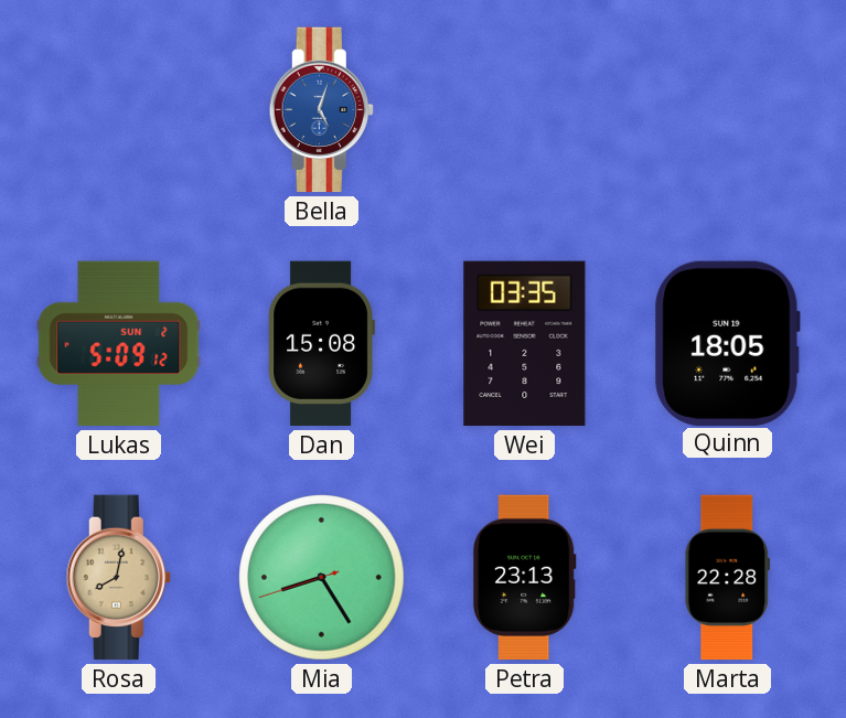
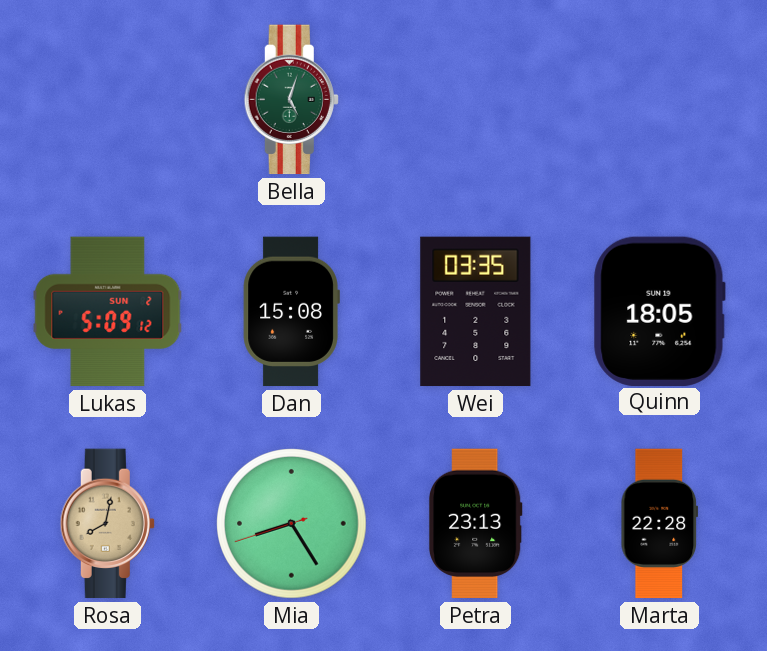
Bella dial: blue -> green (291, 100)
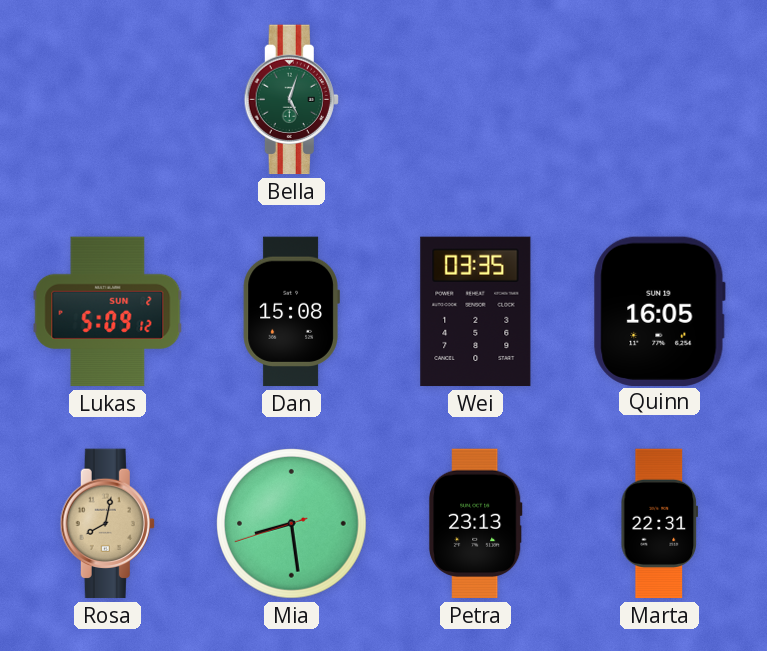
Quinn: 18:05 -> 16:05 (659, 311)
Mia: 8:24 -> 8:28 (292, 524)
Marta: 22:28 -> 22:31 (660, 524)
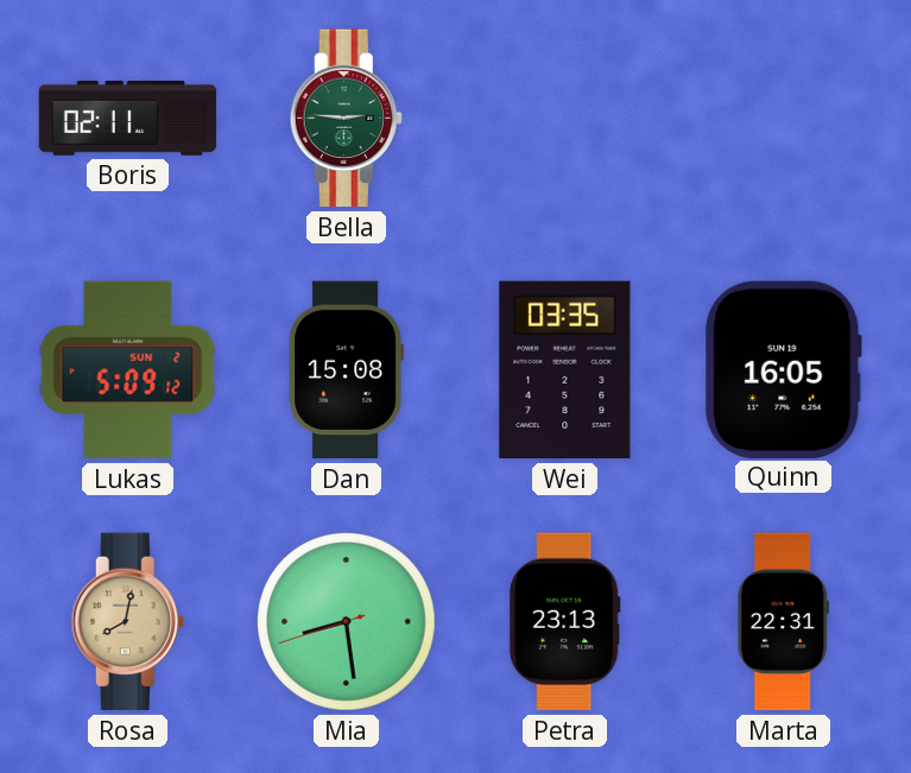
Boris: none -> 02:11 (128, 118)
Bella: 5:03 -> 2:46 (346, 119)
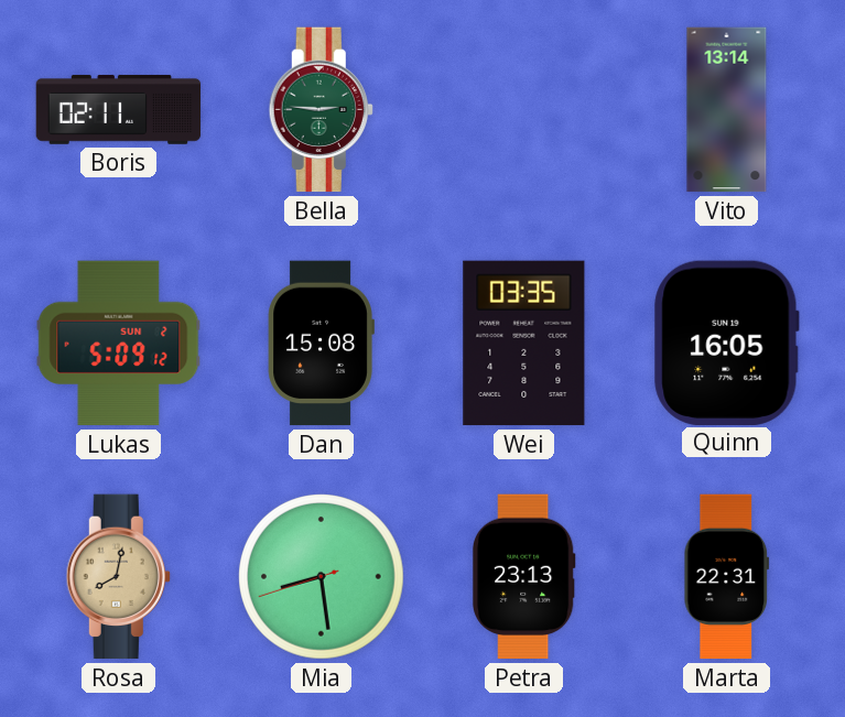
Vito: none -> 13:14 (727, 110)
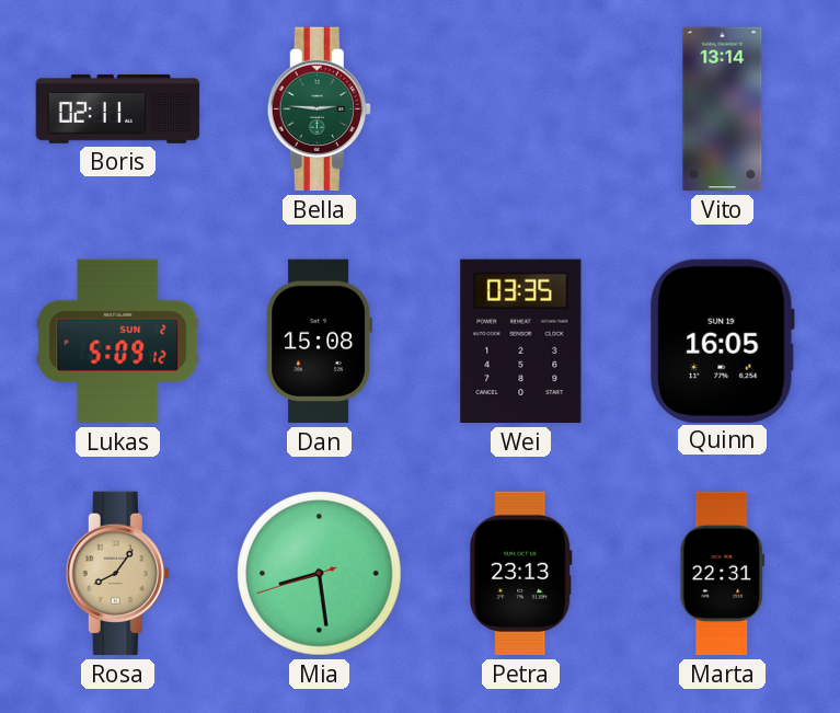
Rosa: 8:02 -> 8:06 (117, 574)
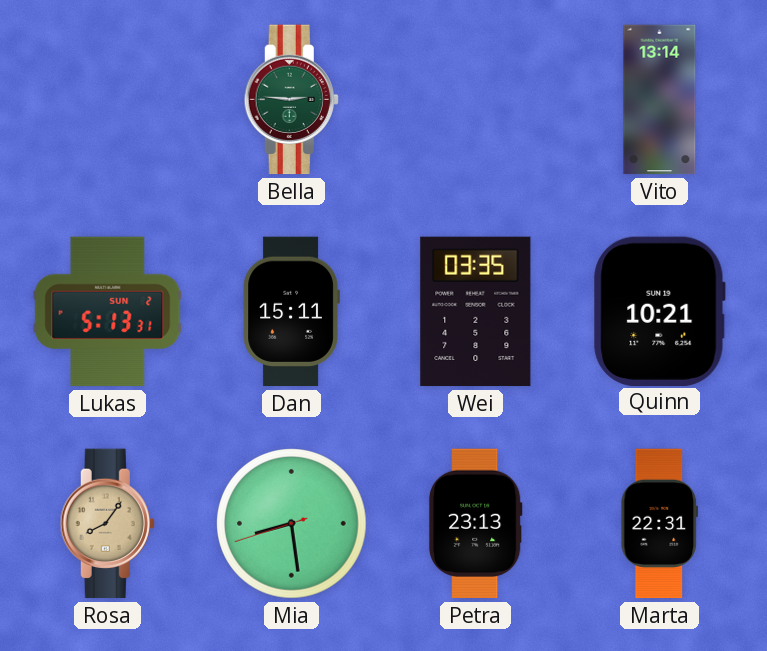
Boris: 02:11 -> none (118, 108)
Lukas: 5:09 -> 5:13 (108, 312)
Dan: 15:08 -> 15:11 (291, 312)
Quinn: 16:05 -> 10:21 (659, 311)
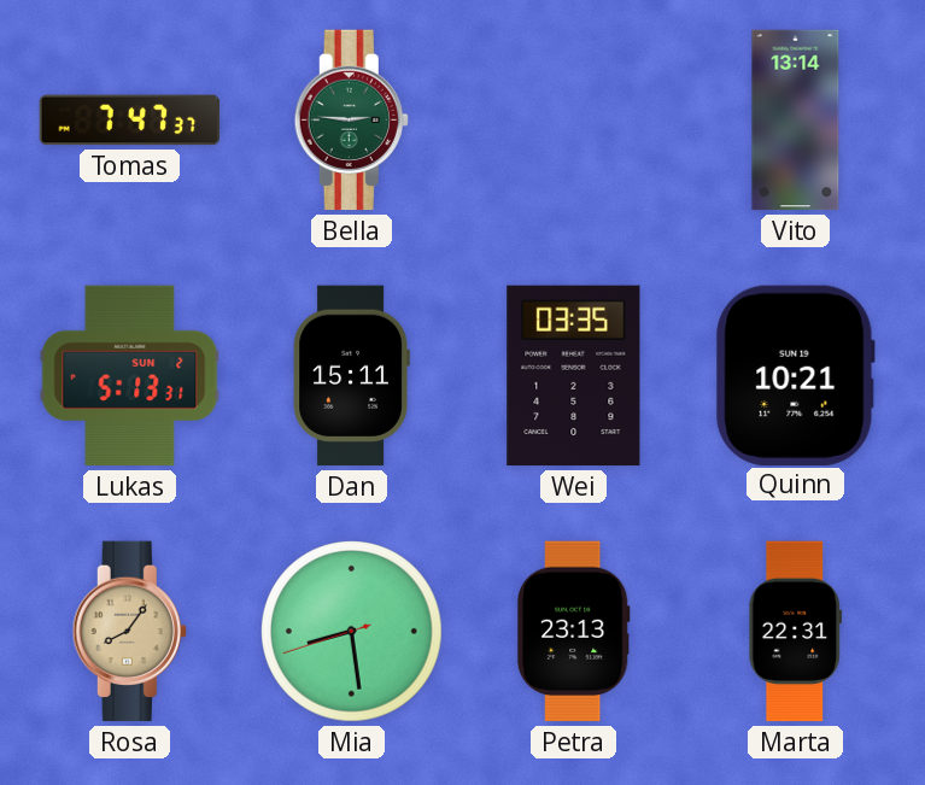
Tomas: none -> 7:47 (130, 121)
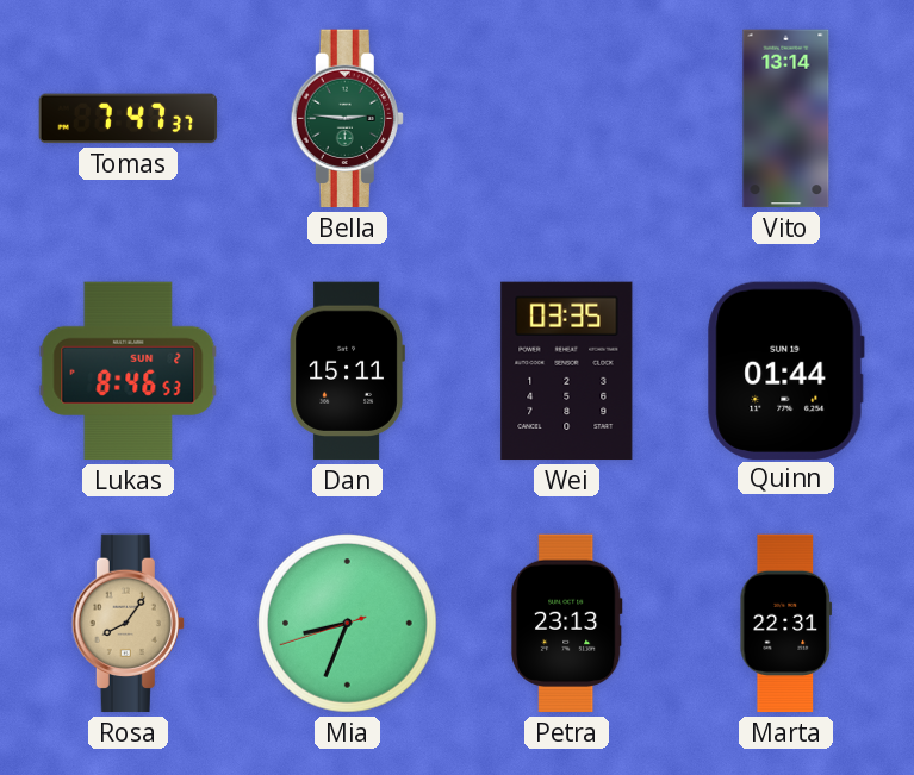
Lukas: 5:13 -> 8:46 (129, 371)
Quinn: 10:21 -> 01:44 (785, 370)
Mia: 8:28 -> 8:33 (348, 624)
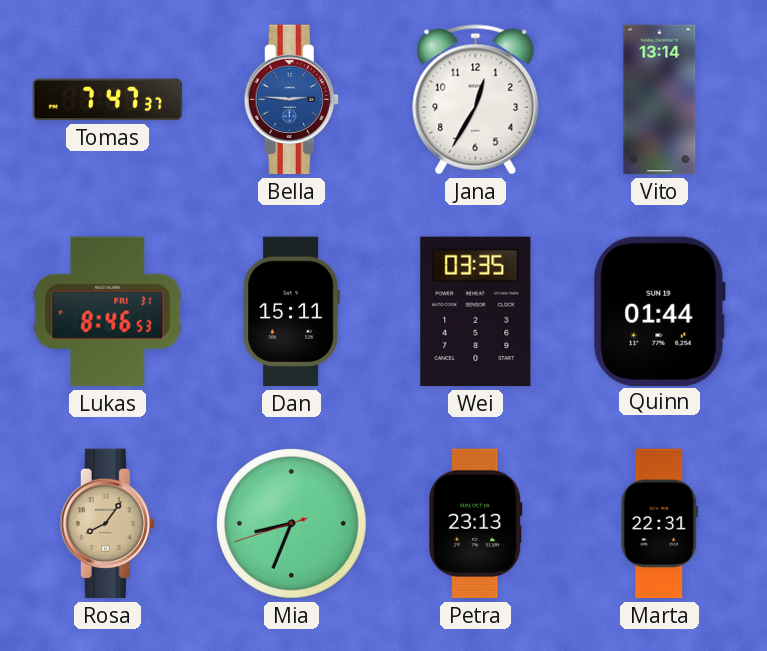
Bella dial: green -> blue (291, 100)
Jana: none -> 12:35 (476, 100)
Lukas date: SUN 2 -> FRI 31 (108, 312)
